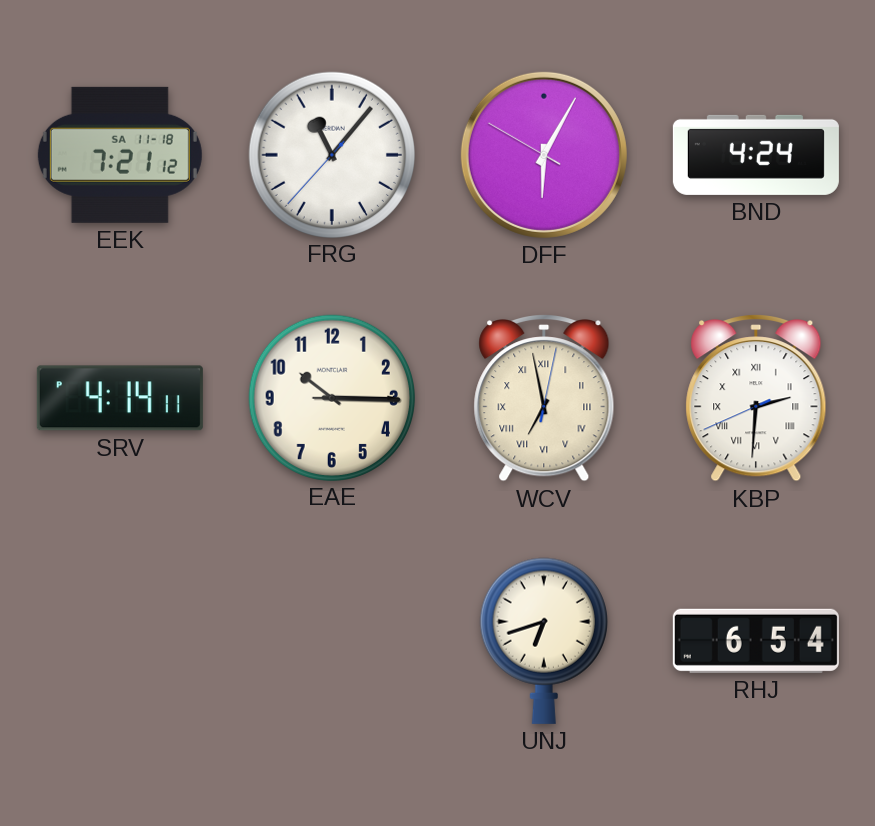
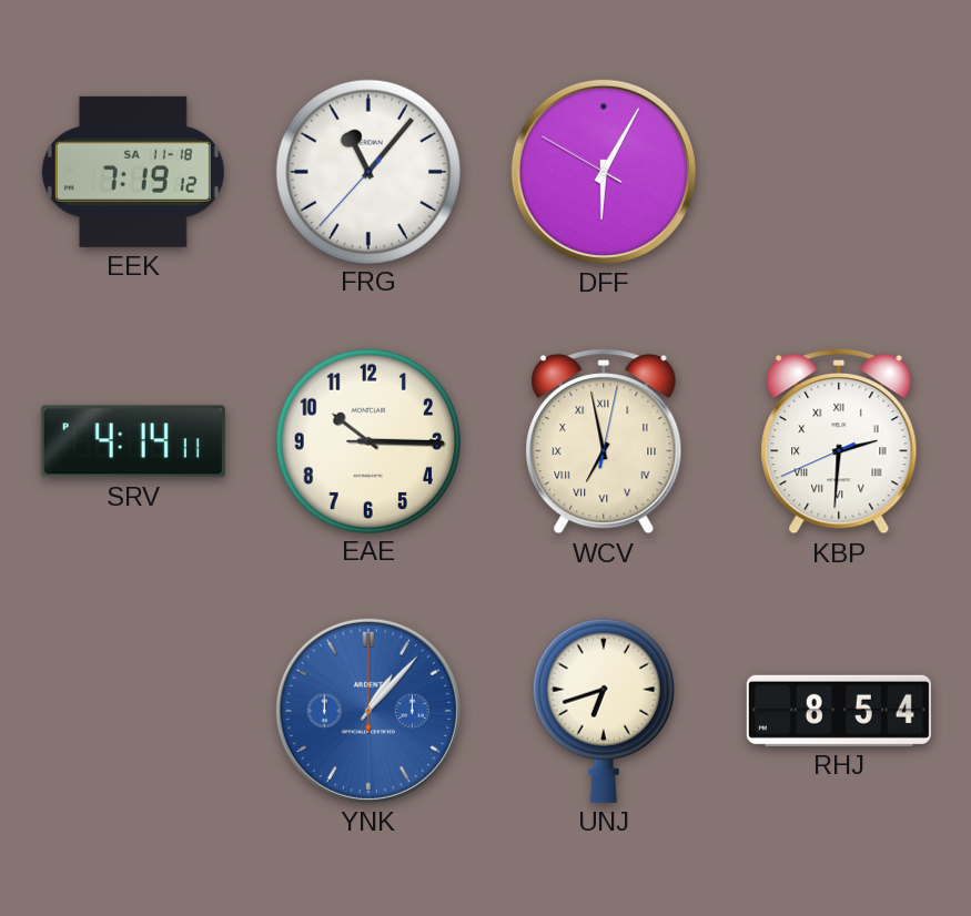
EEK: 7:21 -> 7:19 (133, 172)
BND: 4:24 -> none (756, 155)
YNK: none -> 1:07 (368, 711)
RHJ: 6:54 -> 8:54 (839, 711)
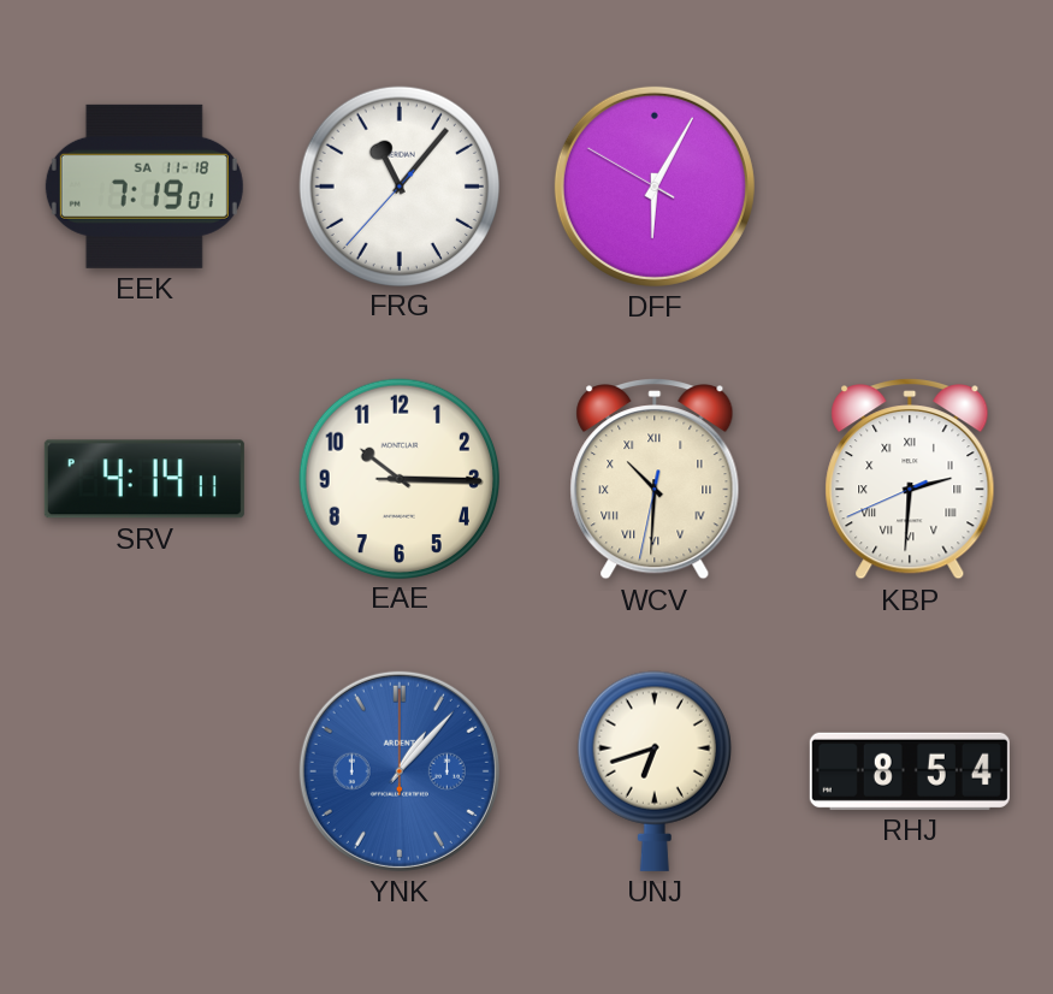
EEK: 7:19:12 -> 7:19:01 (144, 187)
WCV: 6:58 -> 10:30 (655, 480)
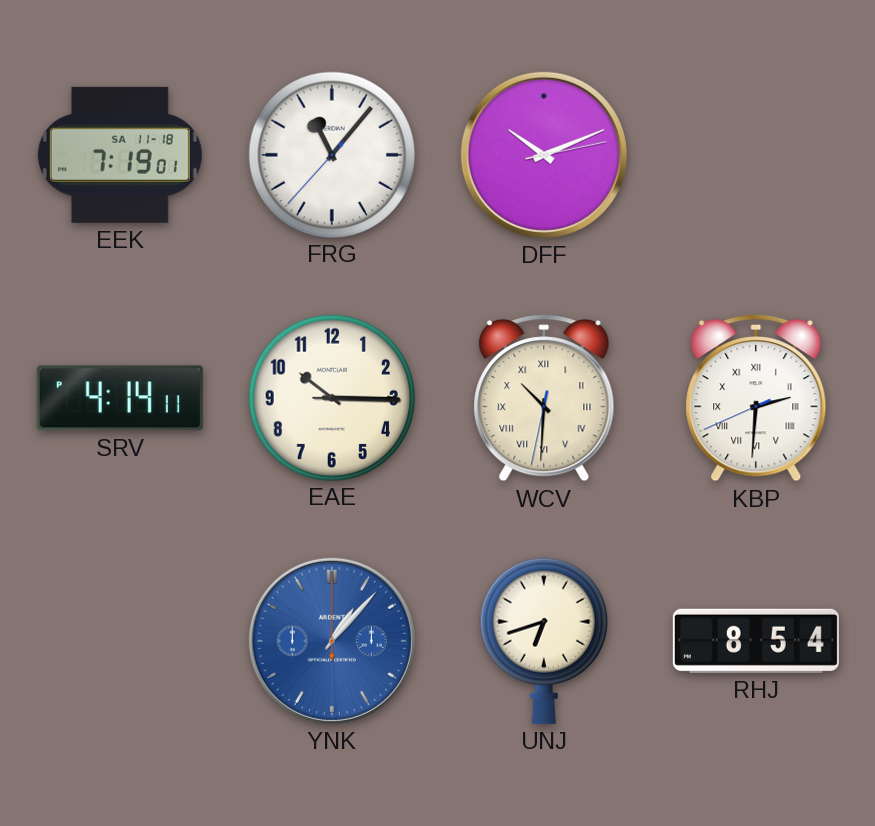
DFF: 6:04 -> 10:11 (544, 155)
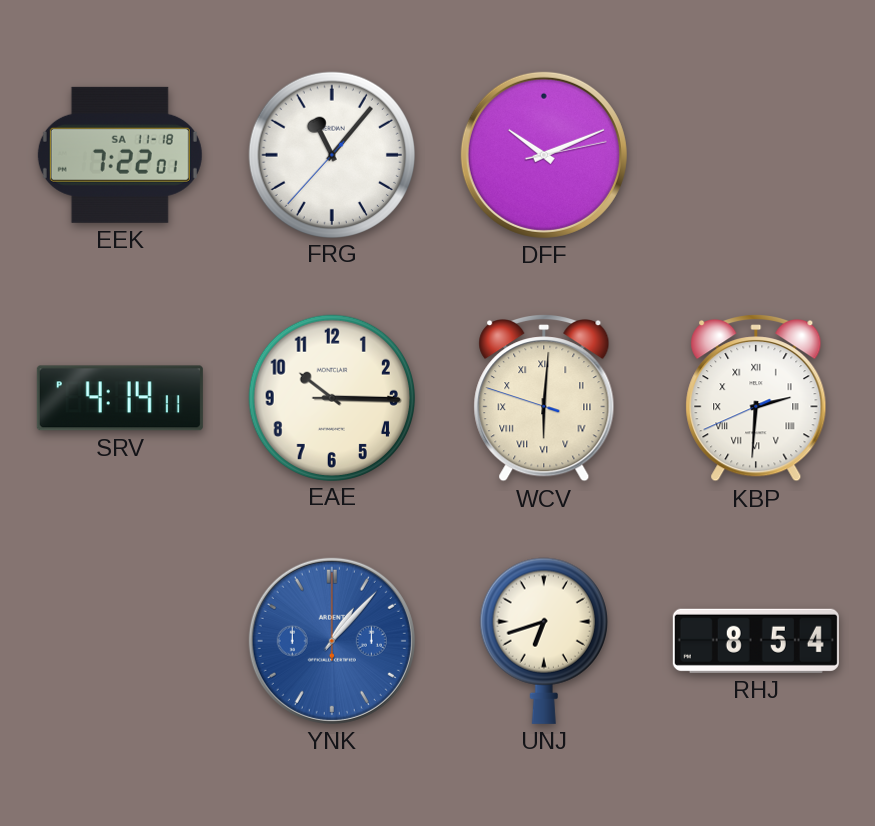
EEK: 7:19 -> 7:22 (120, 155)
WCV: 10:30 -> 6:00 (544, 399)
